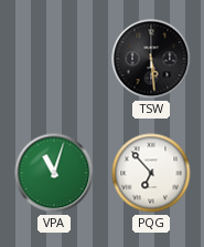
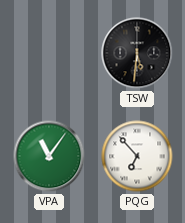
TSW: 5:29 -> 5:31 (137, 53)
VPA: 11:03 -> 11:06 (49, 156)
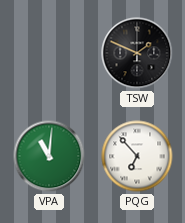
TSW: 5:31 -> 1:49 (137, 53)
VPA: 11:06 -> 11:01 (49, 156)
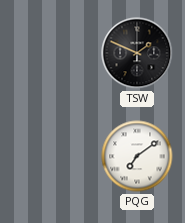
VPA: 11:01 -> none (49, 156)
PQG: 6:53 -> 7:09 (137, 156)
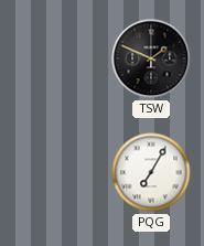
PQG: 7:09 -> 7:05 (151, 172)
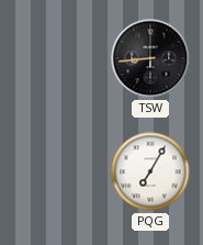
TSW: 1:49 -> 8:44 (150, 58)
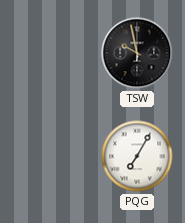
TSW: 8:44 -> 9:58 (137, 53)
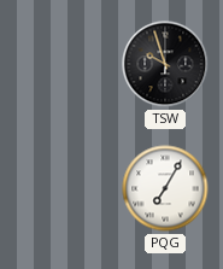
TSW: 9:58 -> 9:57 (165, 64)
